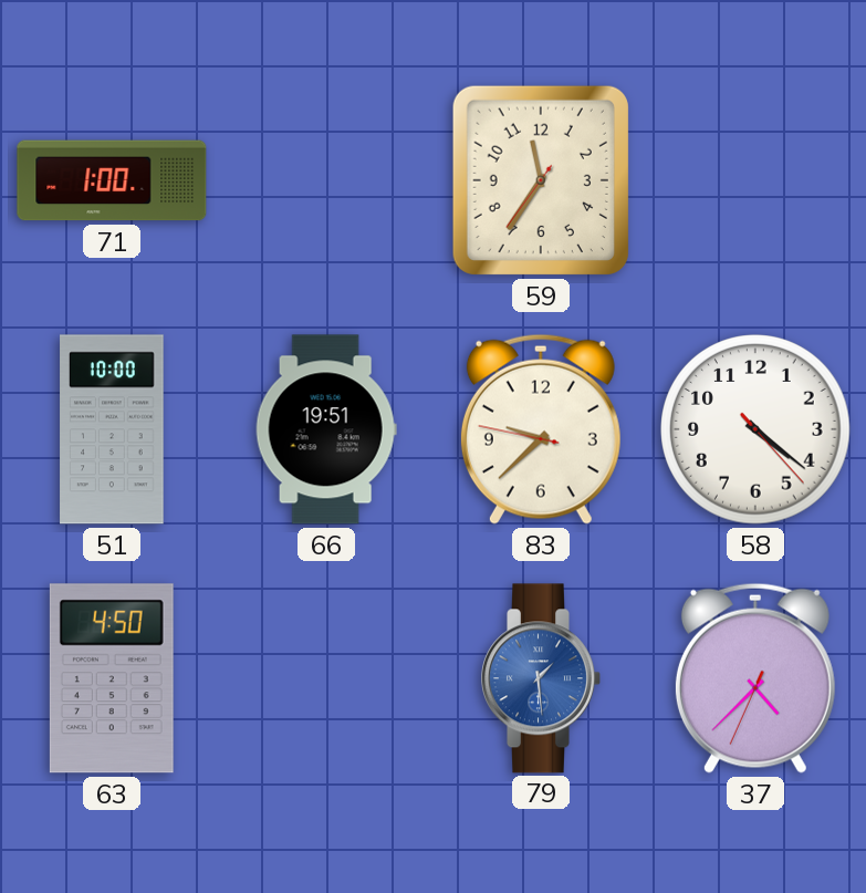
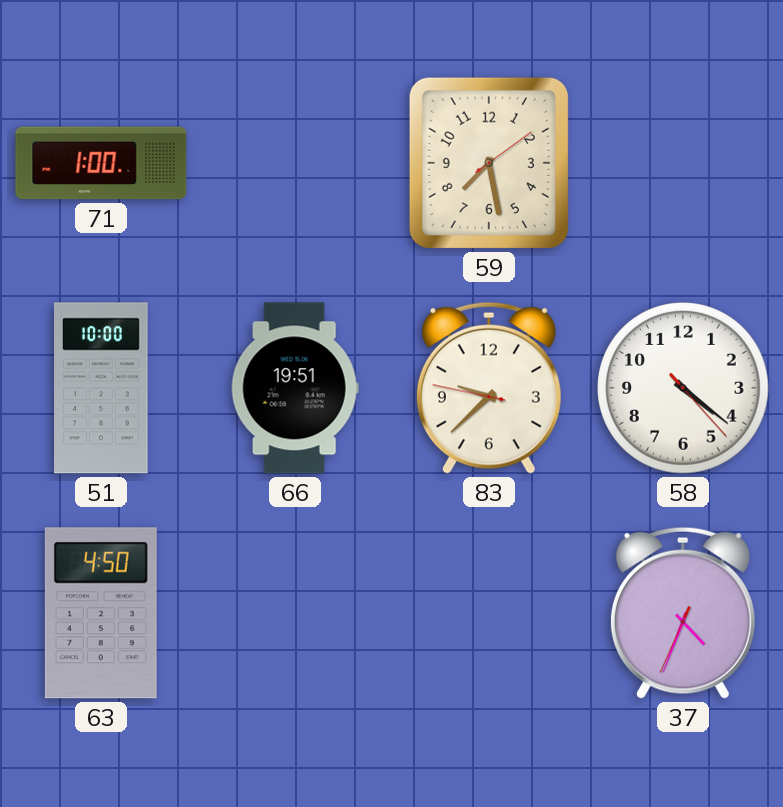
59: 11:35 -> 7:28 (489, 163)
79: 1:29 -> none (542, 678)
37: 4:37 -> 4:33 (683, 613)
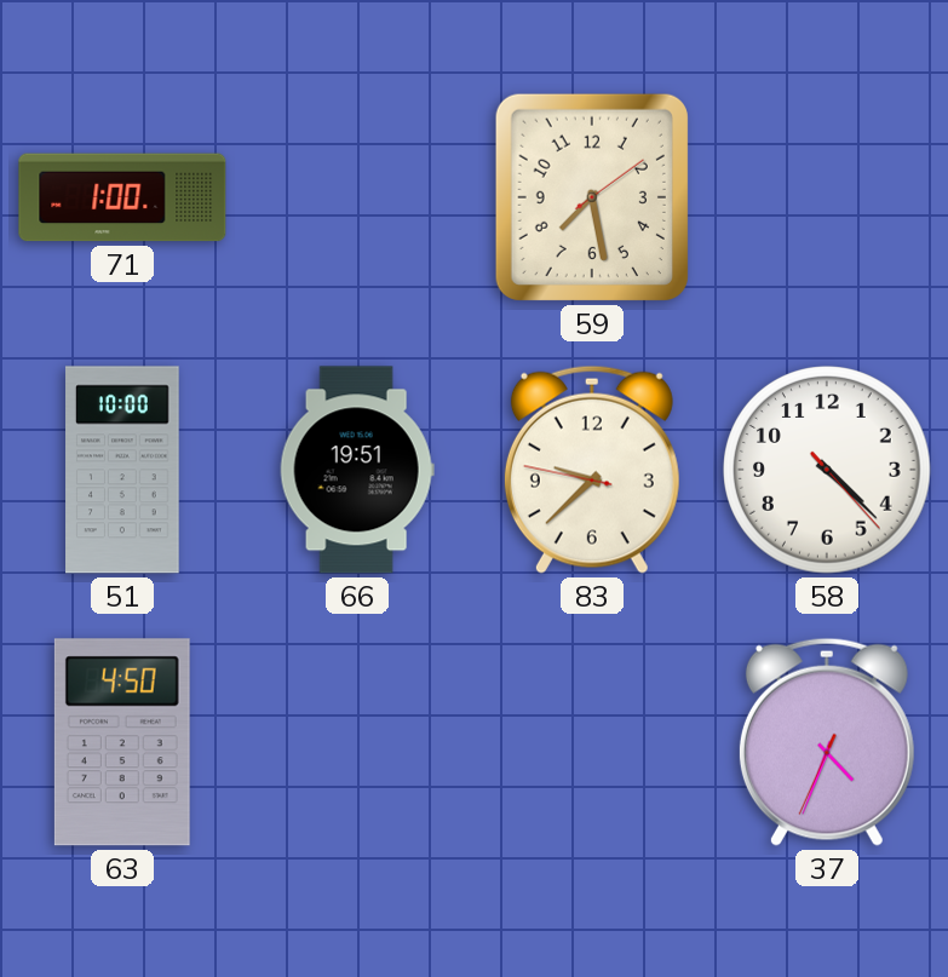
58: 4:21 -> 4:22 (827, 470)
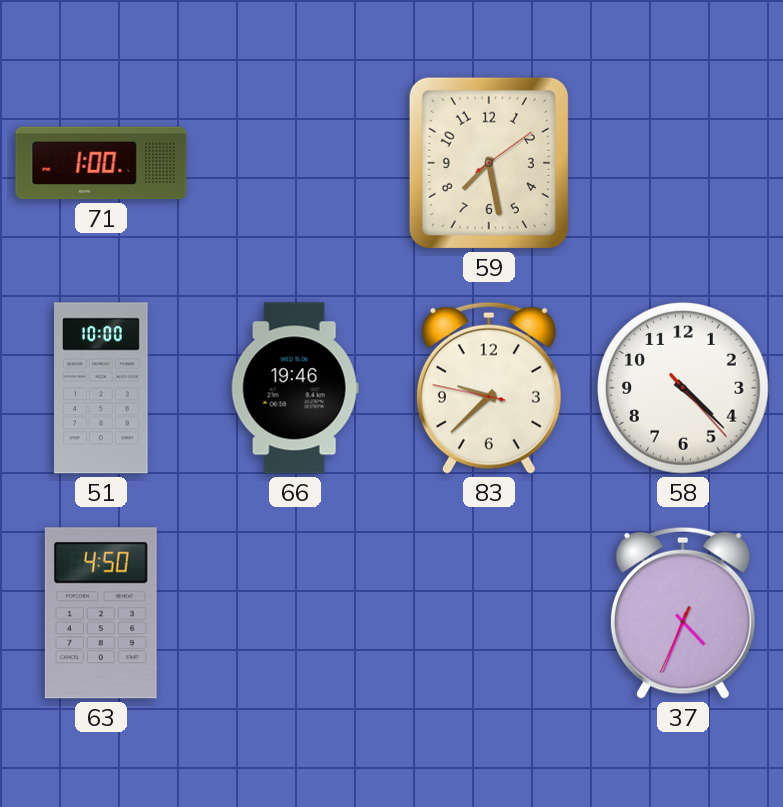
66: 19:51 -> 19:46 (295, 388)
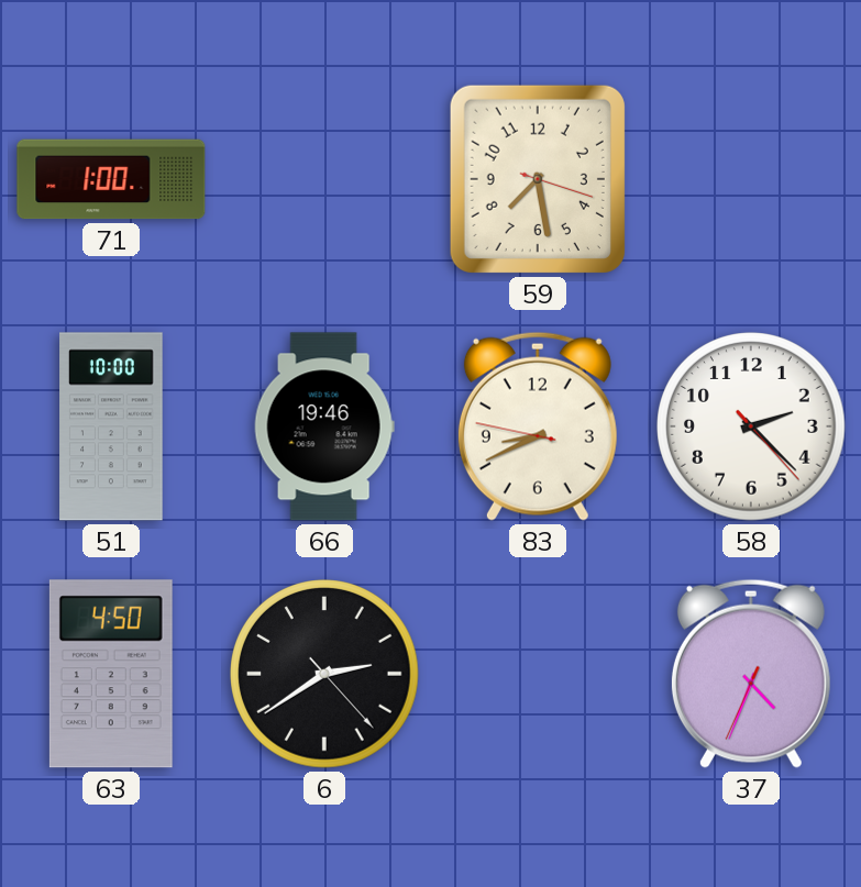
59: 7:28:09 -> 7:28:18 (538, 179)
83: 9:37 -> 8:40 (538, 426)
58: 4:22 -> 2:22 (751, 426)
6: none -> 2:39 (324, 674)
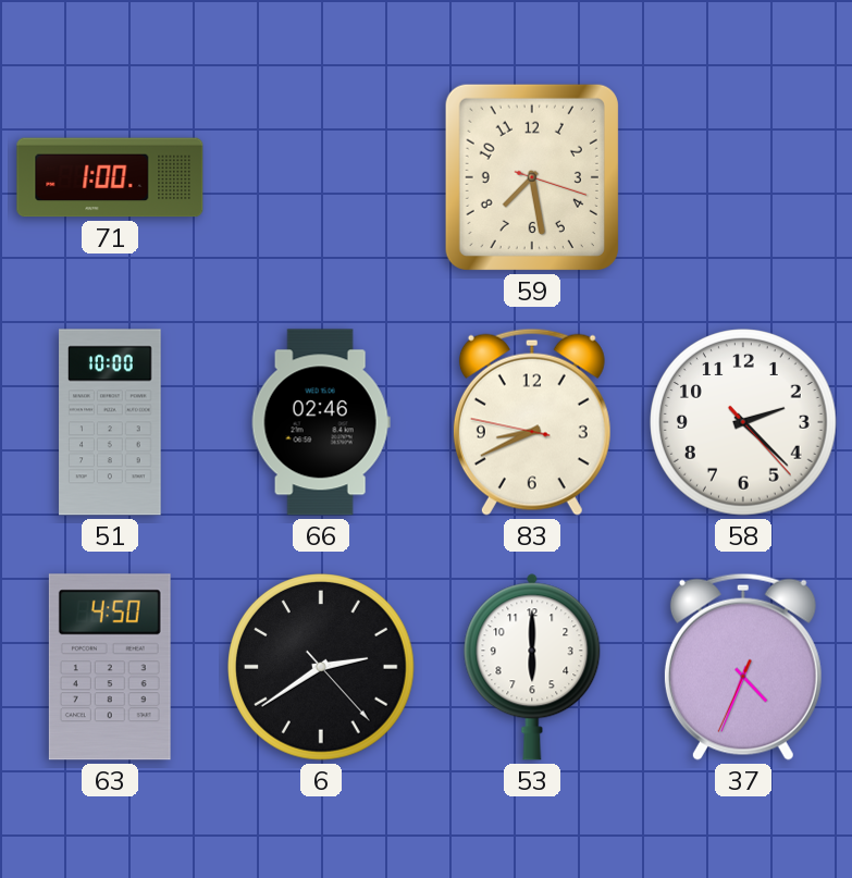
66: 19:46 -> 02:46 (321, 422)
53: none -> 6:00 (532, 667)
